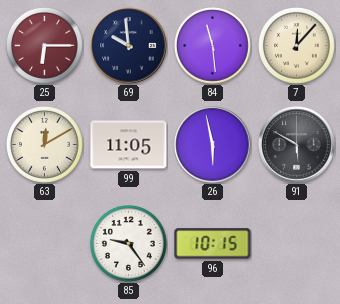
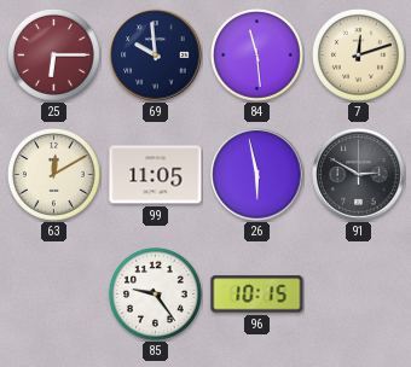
7: 12:07 -> 12:12 (359, 56)
91: 5:50 -> 2:50 (359, 175)
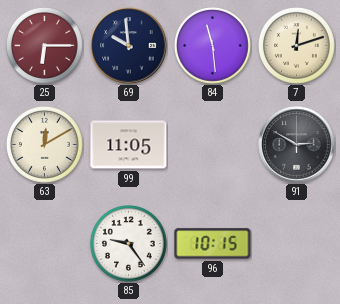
26: 5:58 -> none (257, 175)
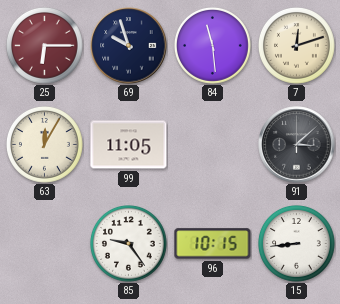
69: 9:59 -> 9:57 (129, 46)
63: 12:10 -> 12:05 (45, 145)
91: 2:50 -> 3:08 (297, 145)
15: none -> 8:44 (297, 244)
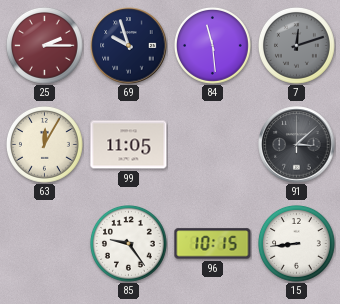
25: 6:15 -> 2:15 (45, 46)
7 dial: cream -> grey (297, 46)
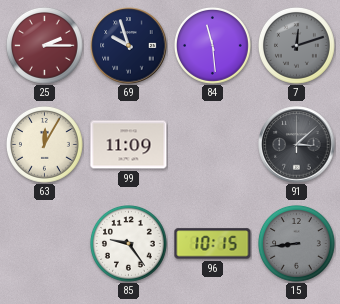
99: 11:05 -> 11:09 (129, 145)
15 dial: white -> grey (297, 244)
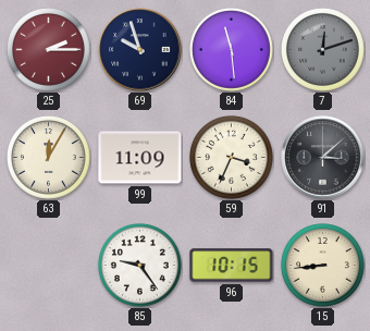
59: none -> 3:34 (232, 158)
15 dial: grey -> cream (323, 266)
